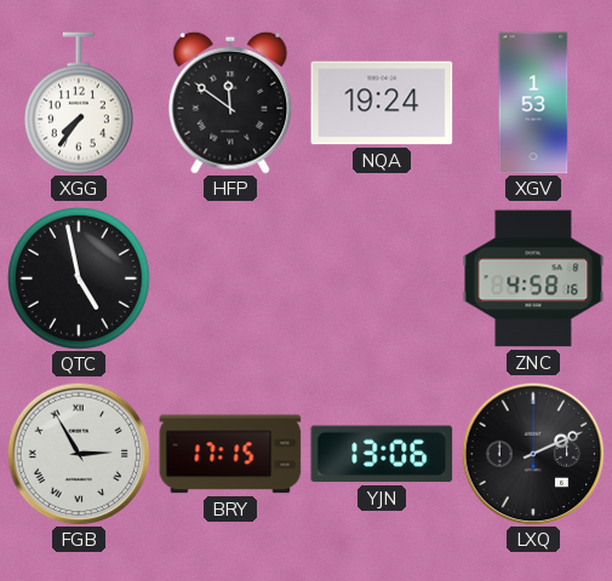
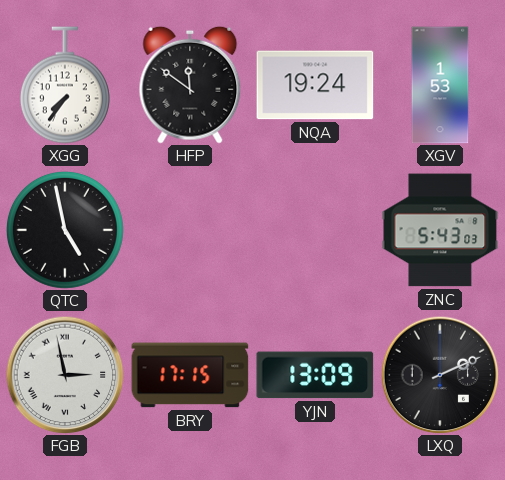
ZNC: 4:58 -> 5:43 (440, 230)
FGB: 2:55 -> 2:58 (65, 375)
YJN: 13:06 -> 13:09 (315, 375)
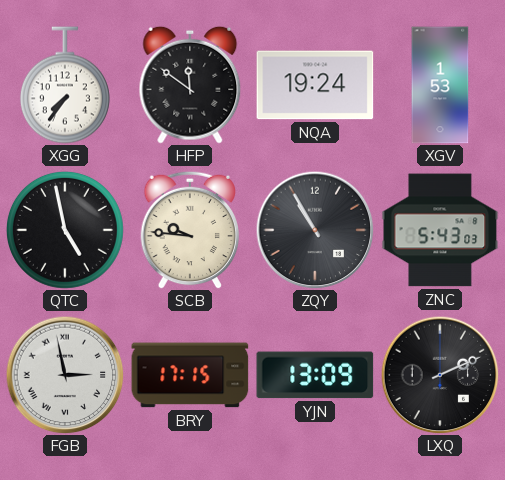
SCB: none -> 9:46 (190, 230)
ZQY: none -> 10:55 (315, 230)
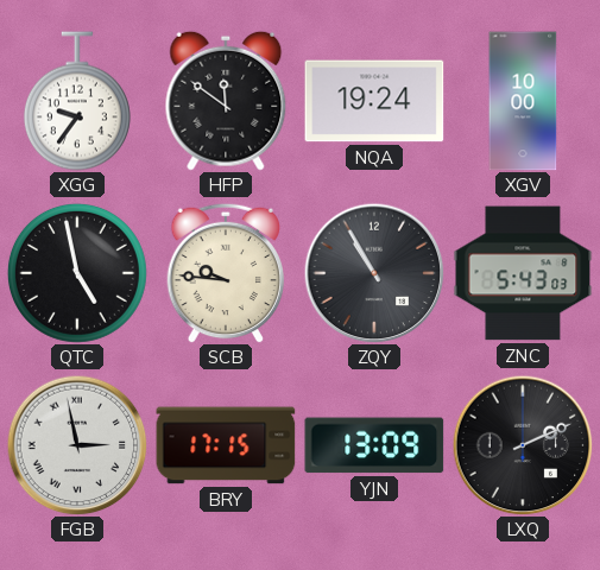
XGG: 7:36 -> 9:36 (77, 101)
XGV: 1:53 -> 10:00 (523, 101)
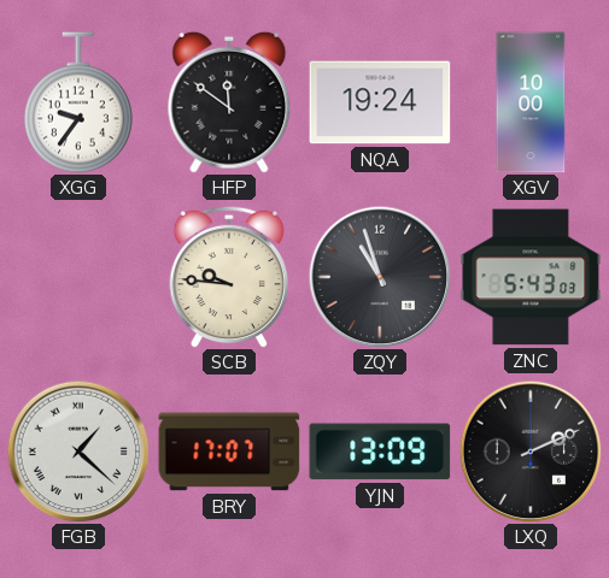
QTC: 4:58 -> none (77, 273)
ZQY: 10:55 -> 10:57 (380, 277)
FGB: 2:58 -> 1:22 (78, 452)
BRY: 17:15 -> 17:07 (229, 452)
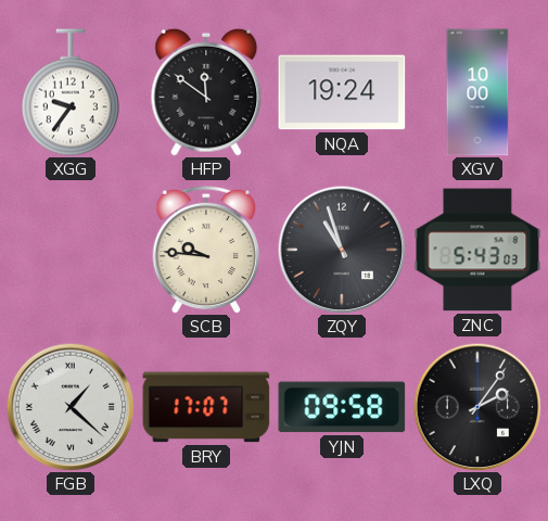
YJN: 13:09 -> 09:58 (342, 407)
LXQ: 2:11 -> 2:06 (477, 407)
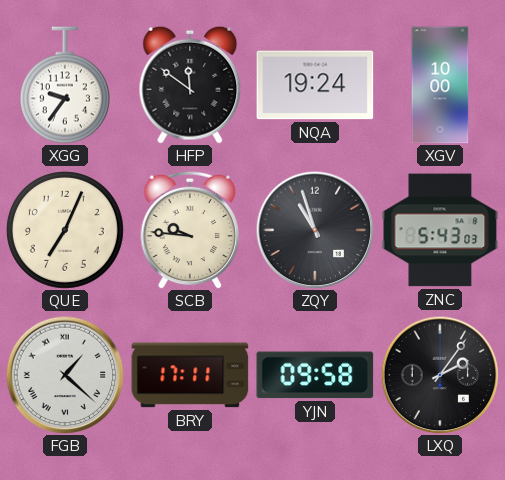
QUE: none -> 7:04 (65, 230)
BRY: 17:07 -> 17:11 (190, 375)
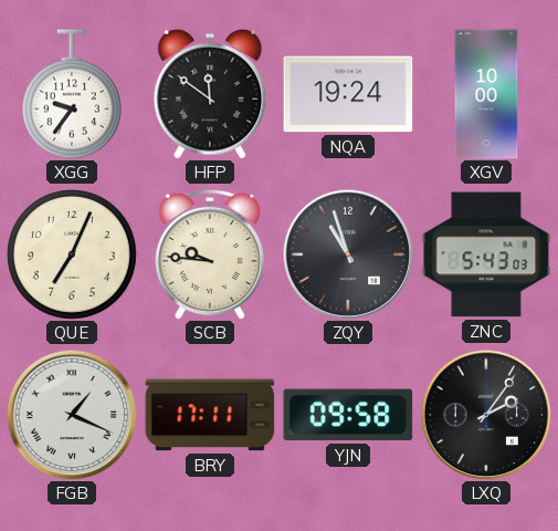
FGB: 1:22 -> 1:19 (72, 415)
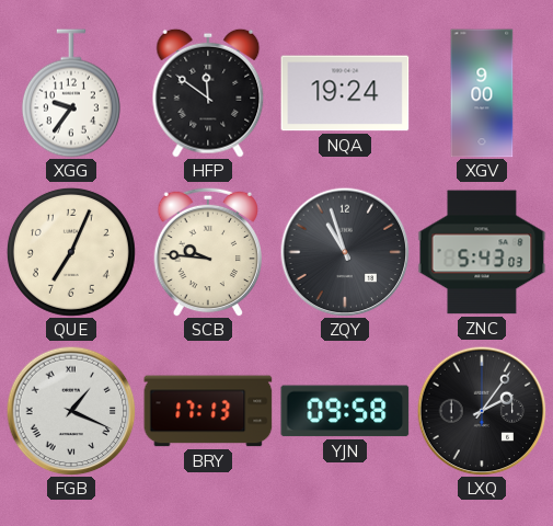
XGV: 10:00 -> 9:00 (482, 93)
BRY: 17:11 -> 17:13 (208, 411)
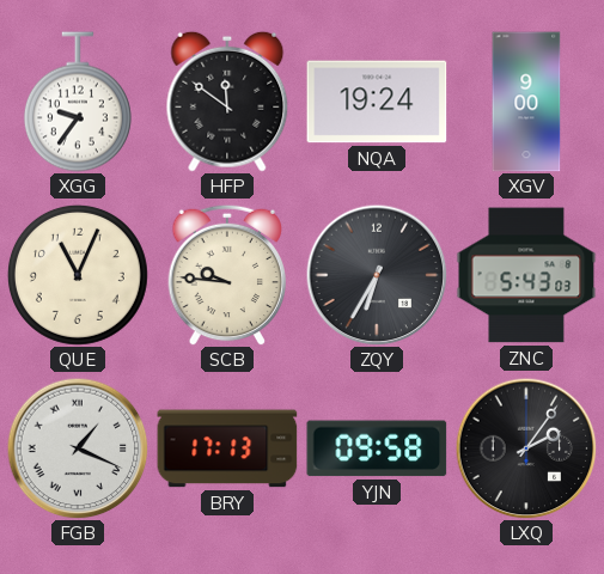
QUE: 7:04 -> 11:04 (78, 275)
ZQY: 10:57 -> 6:35 (377, 275)
